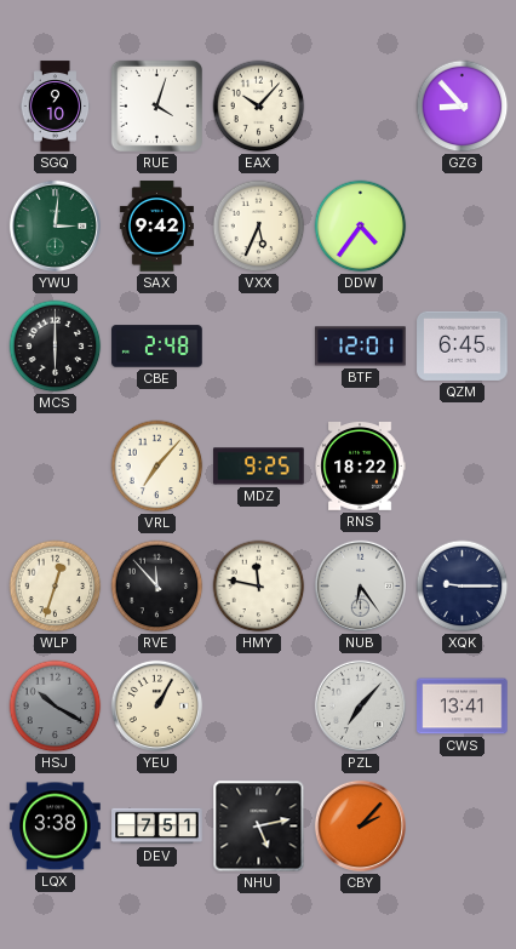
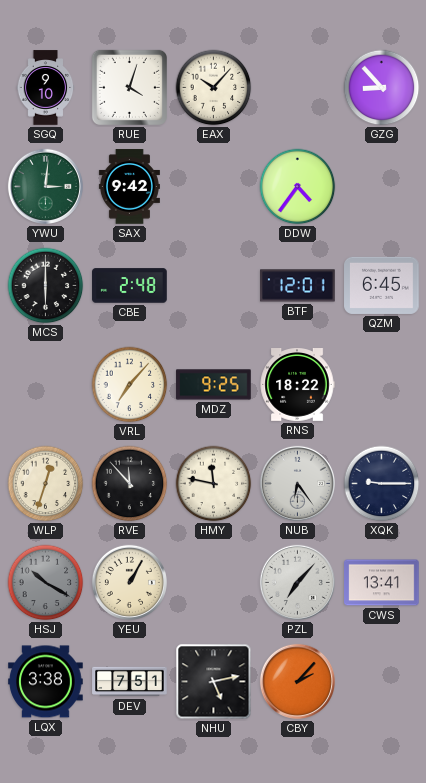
VXX: 5:34 -> none (259, 227)
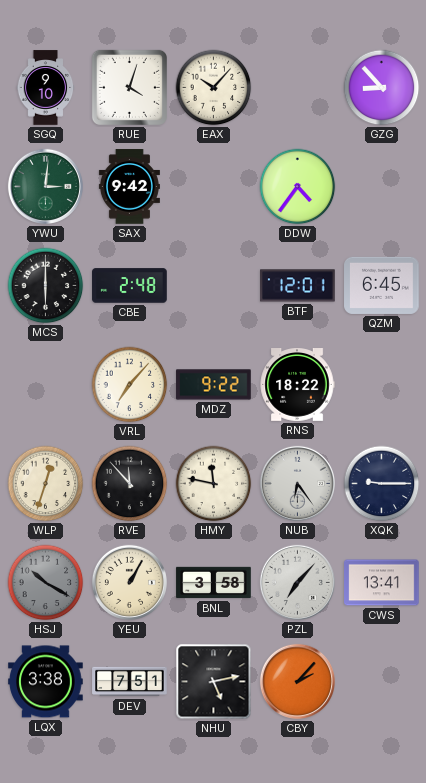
MDZ: 9:25 -> 9:22 (214, 385)
BNL: none -> 3:58 (214, 583)
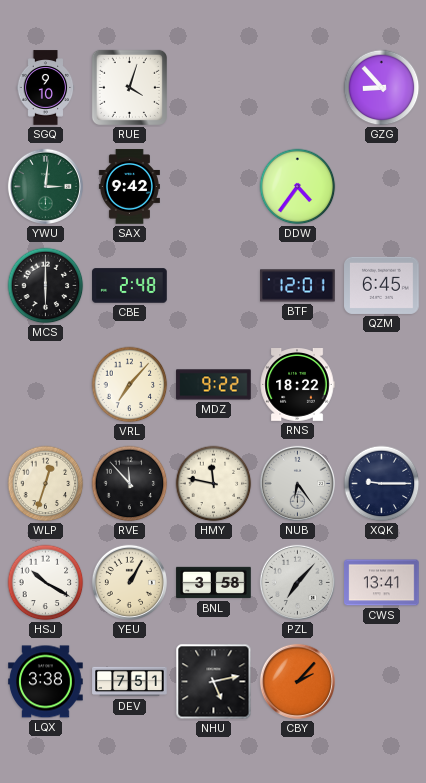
EAX: 10:07 -> none (214, 88)
HSJ dial: grey -> white (46, 583)
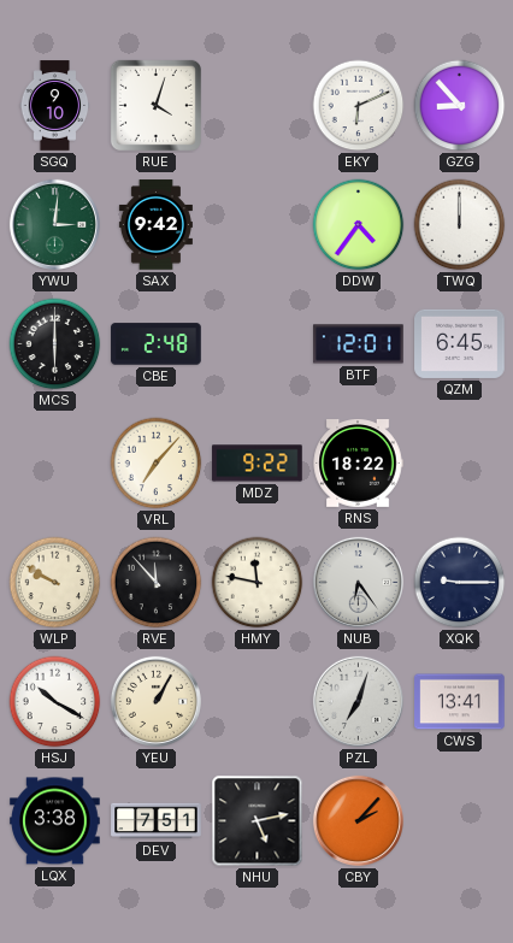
EKY: none -> 6:11 (359, 106)
TWQ: none -> 12:00 (460, 225)
WLP: 12:33 -> 9:50 (55, 583)
BNL: 3:58 -> none (214, 583)
PZL: 7:07 -> 7:03 (358, 701)
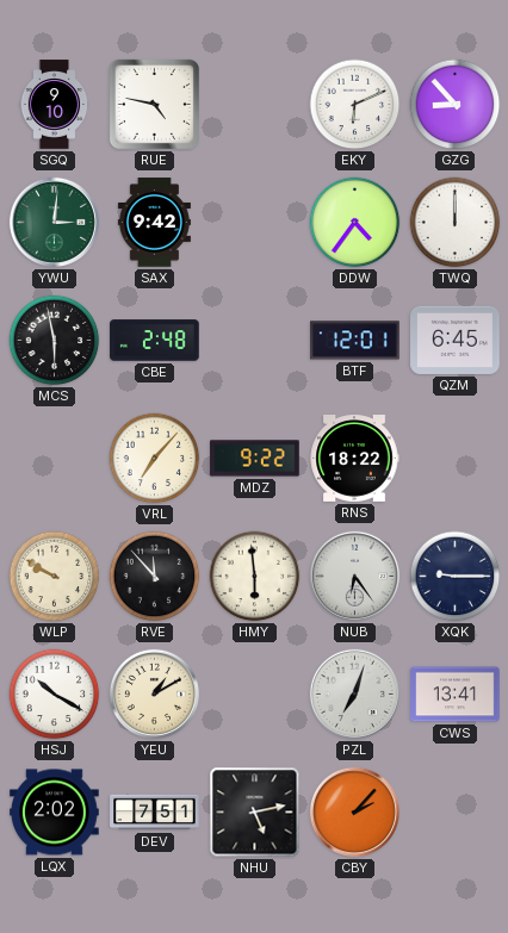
RUE: 4:03 -> 4:47 (154, 104)
MCS: 6:00 -> 5:58 (55, 341)
HMY: 11:47 -> 5:59 (255, 577)
YEU: 1:05 -> 1:10 (154, 693)
LQX: 3:38 -> 2:02 (55, 813)
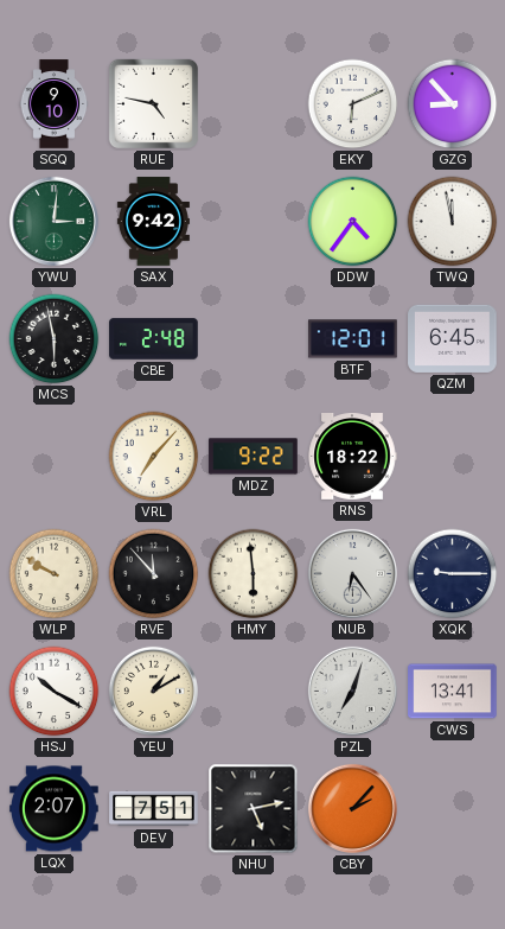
TWQ: 12:00 -> 11:58 (453, 222)
LQX: 2:02 -> 2:07 (55, 809)
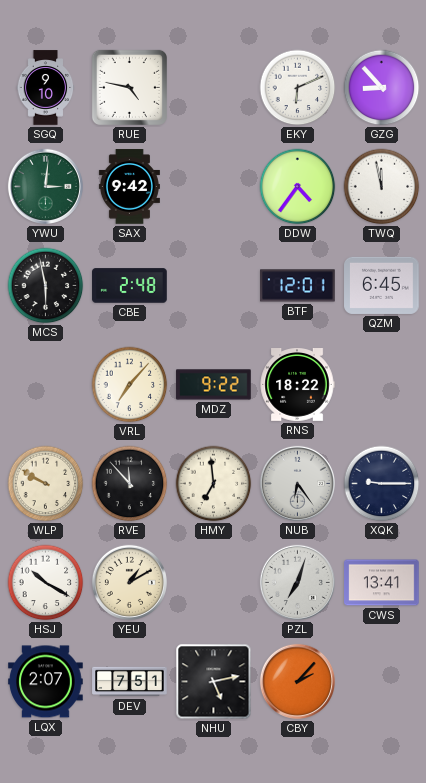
HMY: 5:59 -> 6:59 (214, 484)
